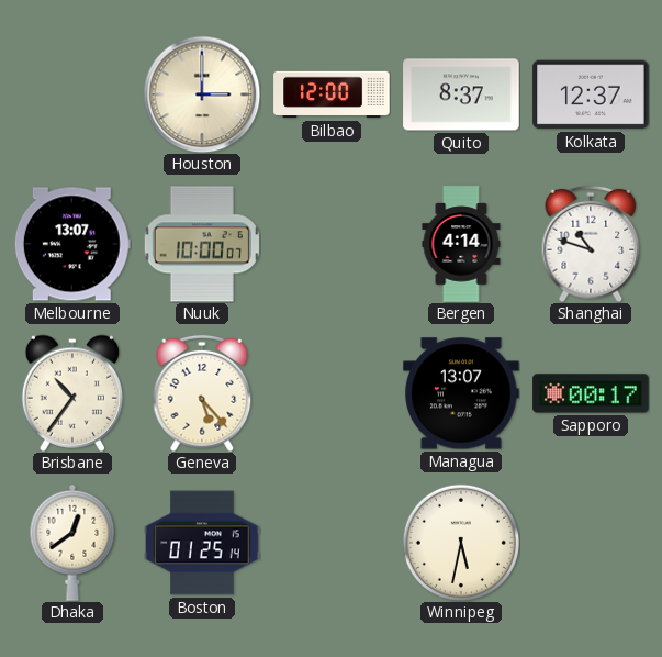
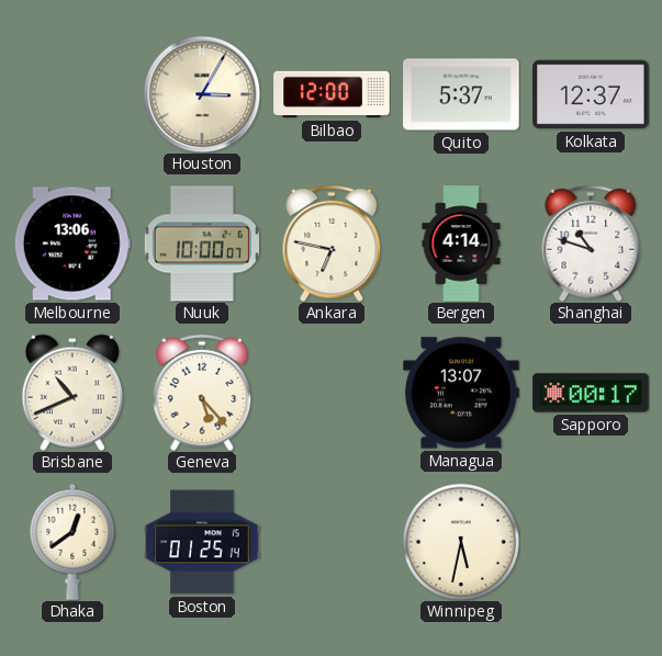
Houston: 3:00 -> 3:05 (202, 94)
Quito: 8:37 -> 5:37 (461, 94)
Melbourne: 13:07 -> 13:06 (72, 244)
Ankara: none -> 6:47 (332, 244)
Brisbane: 10:36 -> 10:41 (72, 393)
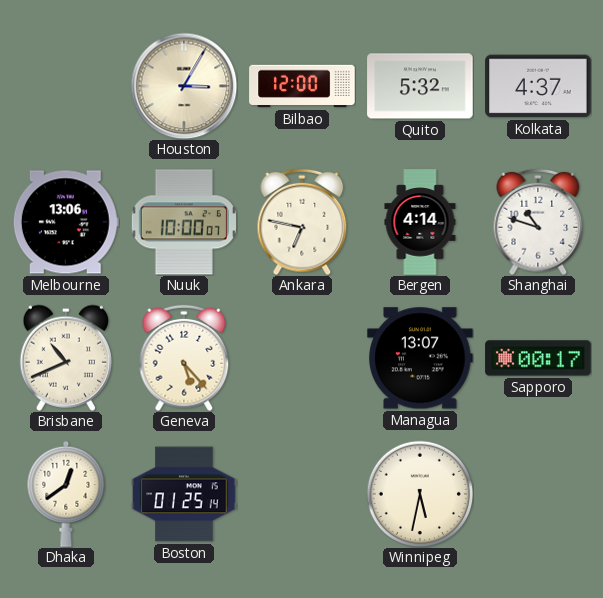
Quito: 5:37 -> 5:32 (420, 86)
Kolkata: 12:37 -> 4:37 (538, 86)
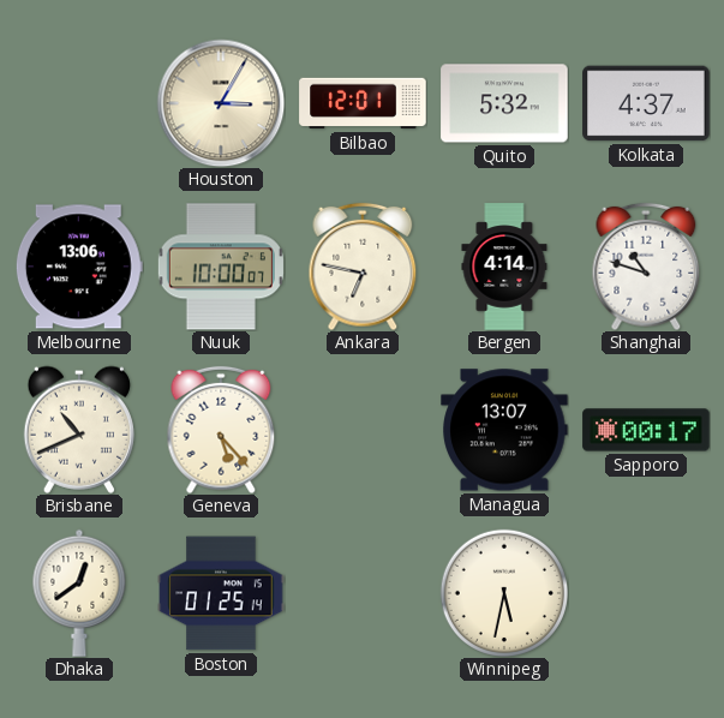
Bilbao: 12:00 -> 12:01 (363, 103)
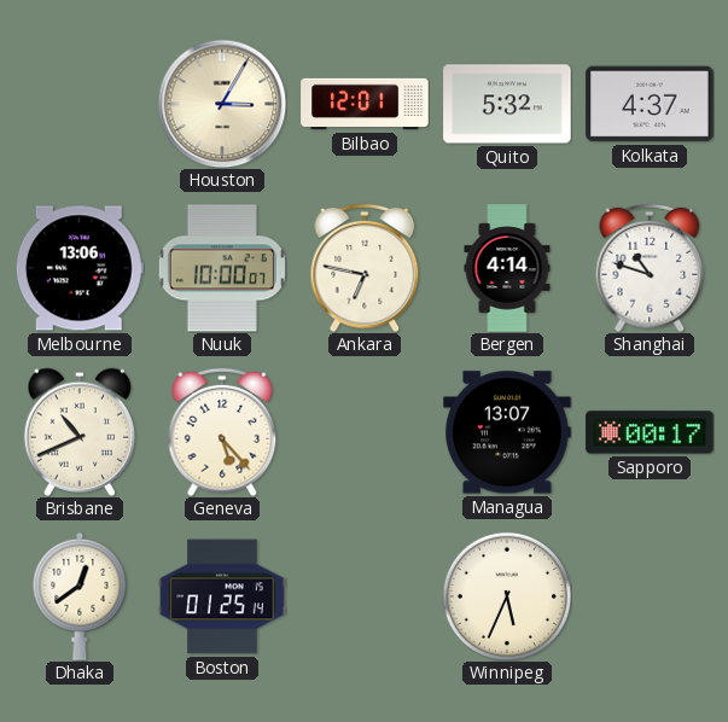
Winnipeg: 5:32 -> 5:34 (506, 595)
